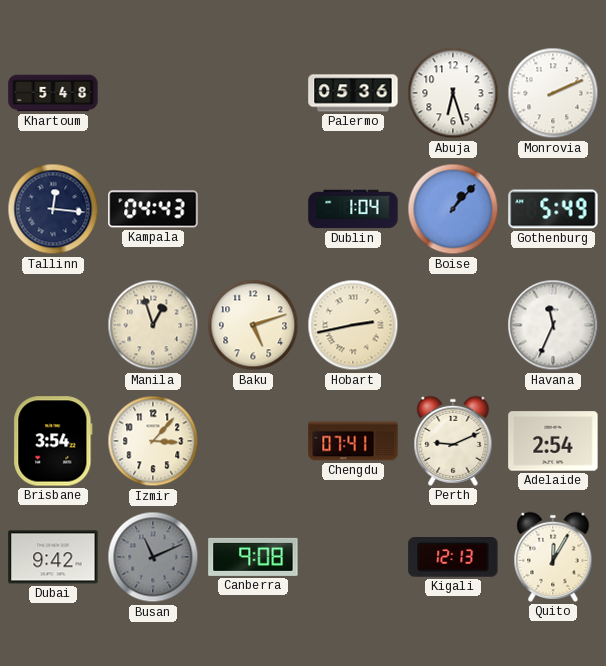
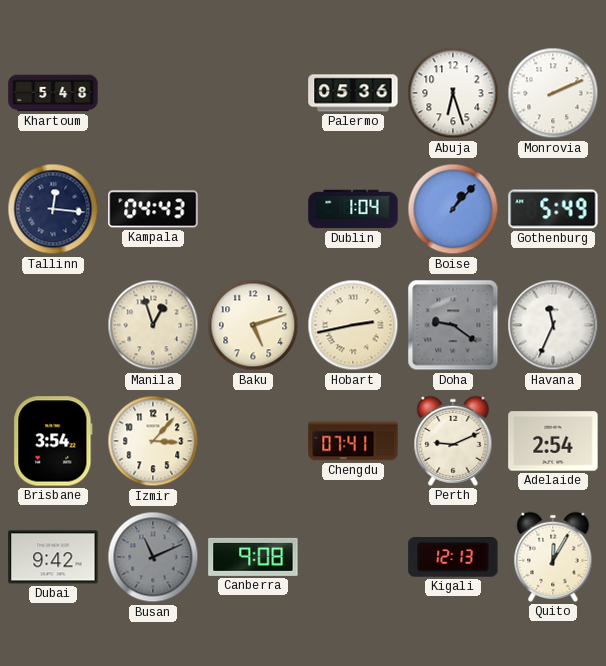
Doha: none -> 9:21 (453, 325)
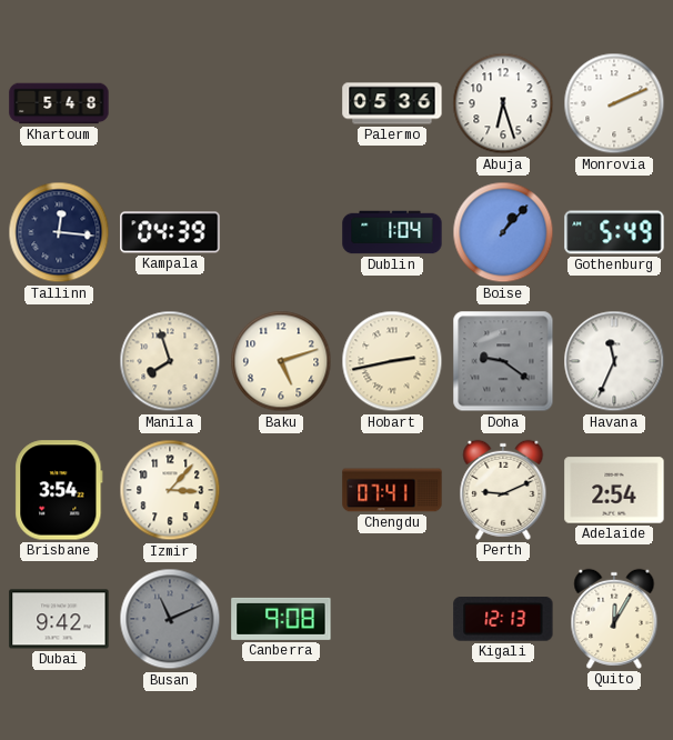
Kampala: 04:43 -> 04:39 (170, 232)
Manila: 12:57 -> 7:57 (170, 361)
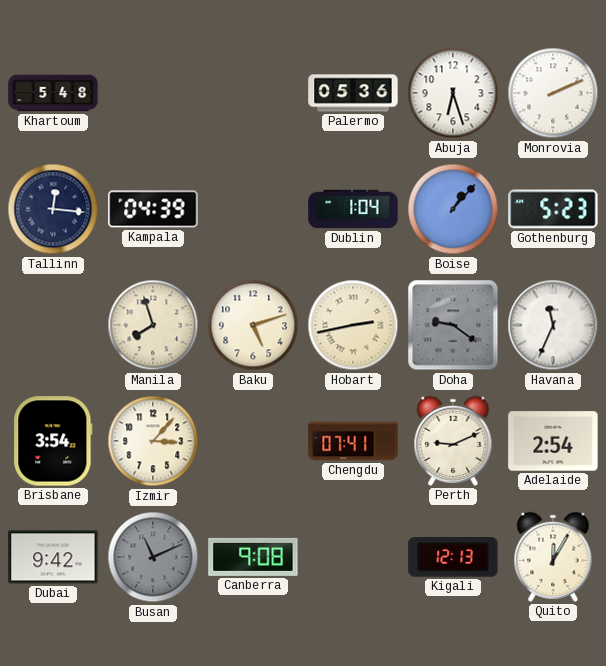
Gothenburg: 5:49 -> 5:23 (553, 209)
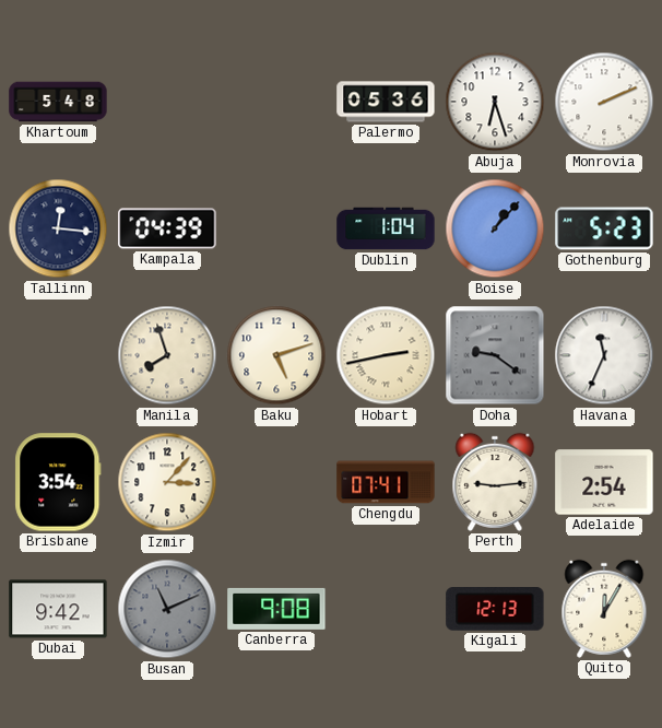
Perth: 9:11 -> 9:14 (495, 482)
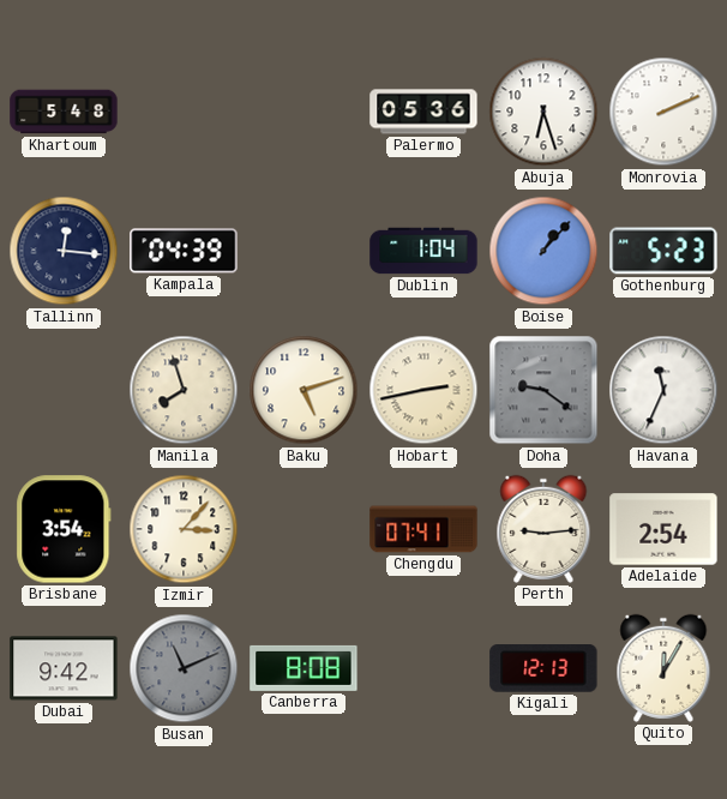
Canberra: 9:08 -> 8:08 (304, 668)
